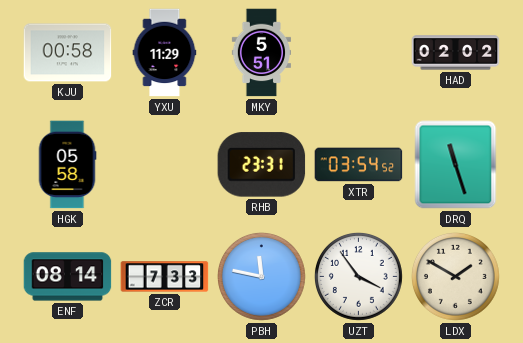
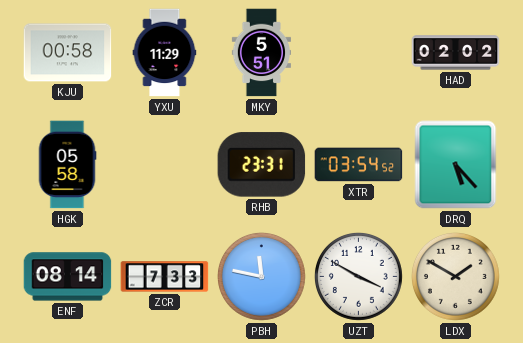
DRQ: 11:27 -> 5:23 (456, 165)
UZT: 3:54 -> 3:50 (358, 276)
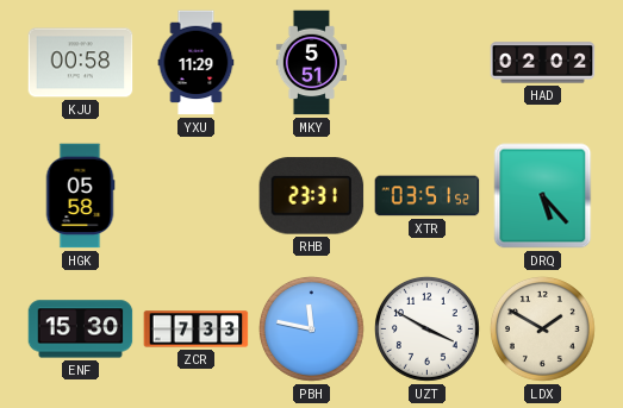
XTR: 03:54 -> 03:51 (428, 196)
ENF: 08:14 -> 15:30 (81, 329)
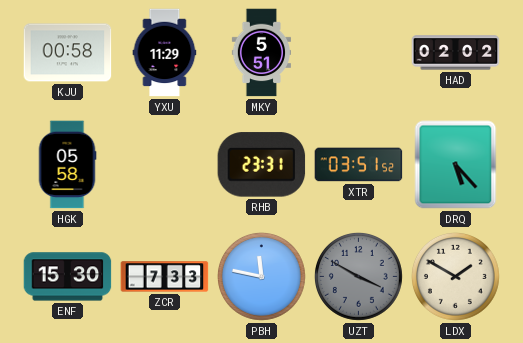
UZT dial: white -> grey (358, 276)
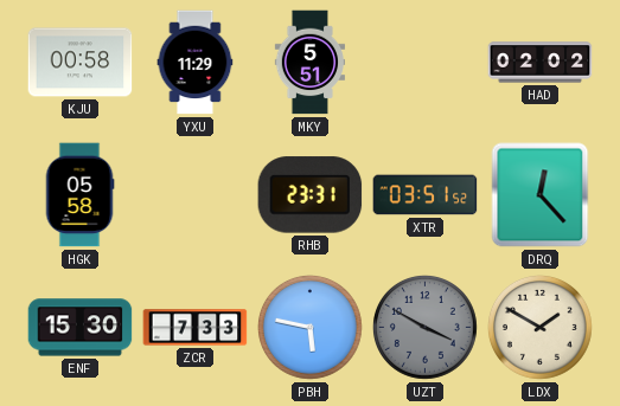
DRQ: 5:23 -> 12:23 (541, 195)
PBH: 11:47 -> 5:47 (309, 327)
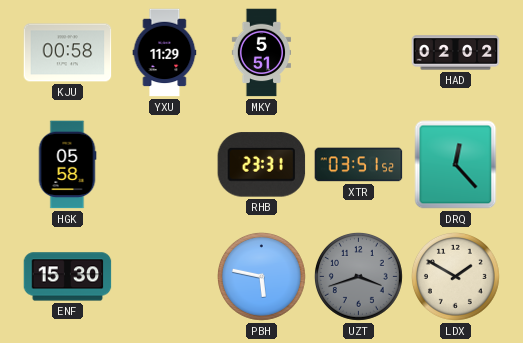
ZCR: 7:33 -> none (196, 328)
UZT: 3:50 -> 3:42 (358, 276)
